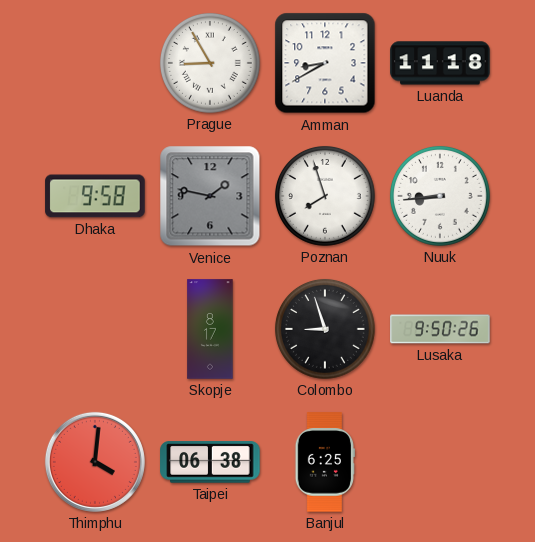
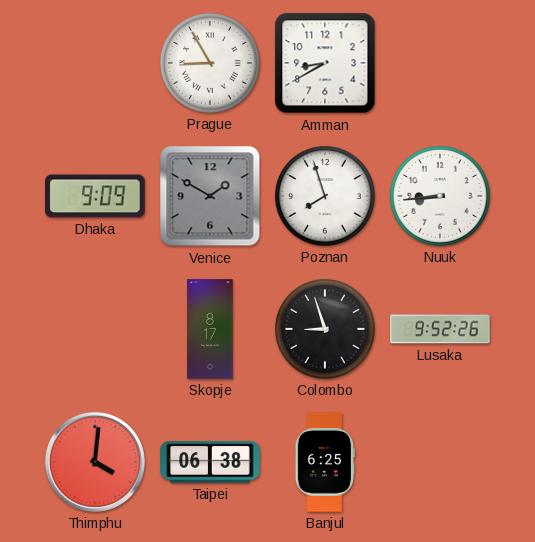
Luanda: 11:18 -> none (440, 63)
Dhaka: 9:58 -> 9:09 (95, 196)
Venice: 1:47 -> 1:50 (210, 196)
Lusaka: 9:50 -> 9:52 (440, 329)
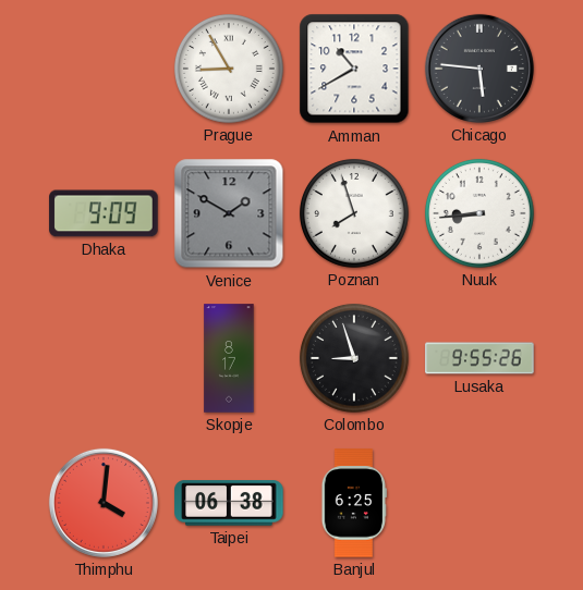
Amman: 8:40 -> 10:40 (354, 69)
Chicago: none -> 5:46 (479, 69)
Lusaka: 9:52 -> 9:55 (479, 358)
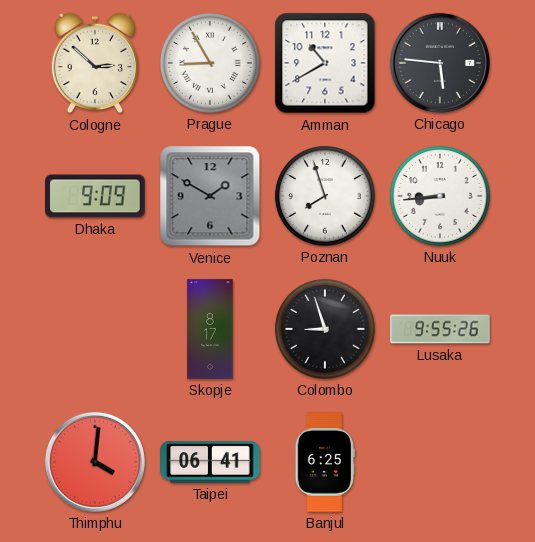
Cologne: none -> 2:52 (95, 63)
Taipei: 06:38 -> 06:41 (210, 462)
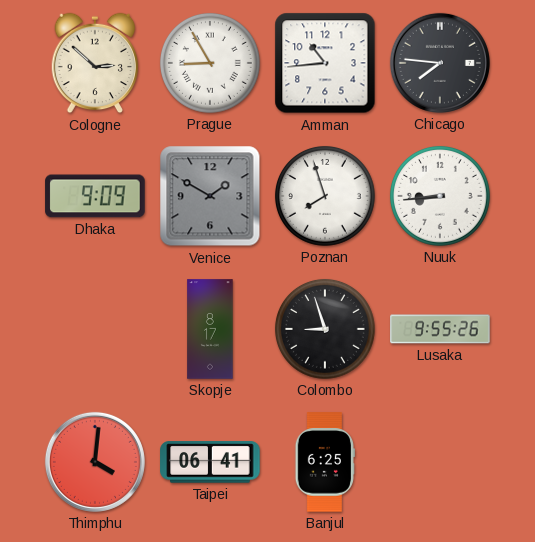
Amman: 10:40 -> 10:44 (325, 63)
Chicago: 5:46 -> 7:46 (440, 63)
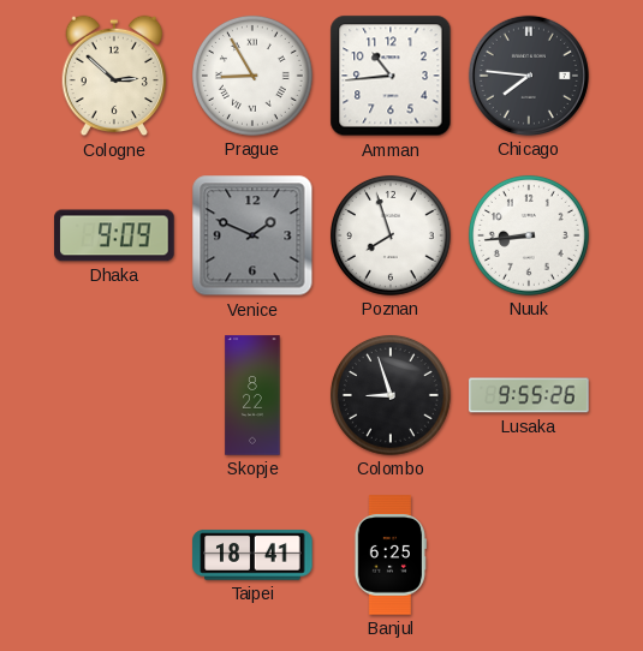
Venice: 1:50 -> 1:49 (252, 235)
Skopje: 8:17 -> 8:22 (252, 395)
Thimphu: 4:01 -> none (95, 462)
Taipei: 06:41 -> 18:41 (252, 555)
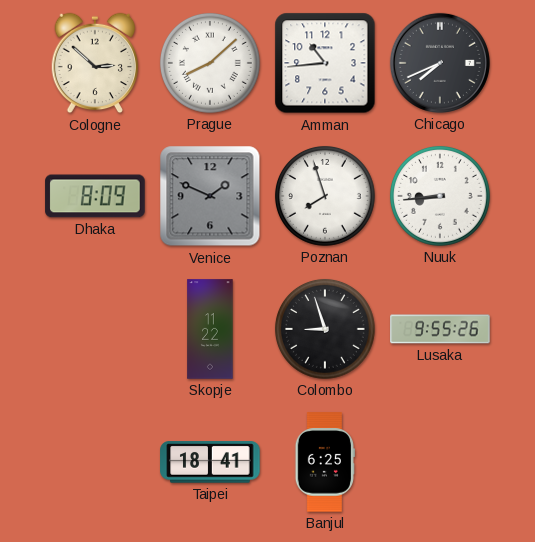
Prague: 8:55 -> 8:08 (210, 63)
Chicago: 7:46 -> 7:41 (440, 63)
Dhaka: 9:09 -> 8:09 (95, 196)
Skopje: 8:22 -> 11:22 (210, 329)
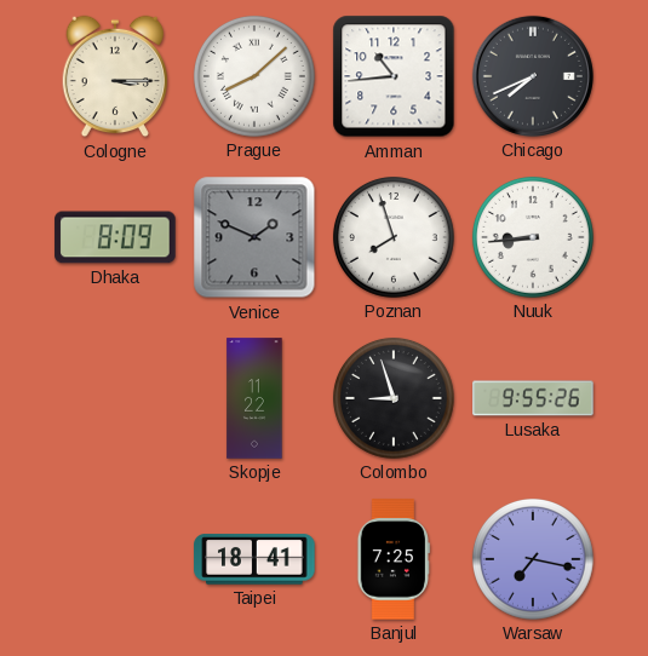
Cologne: 2:52 -> 3:15 (115, 76)
Banjul: 6:25 -> 7:25 (394, 559)
Warsaw: none -> 7:17 (533, 559)
